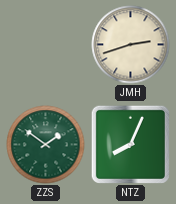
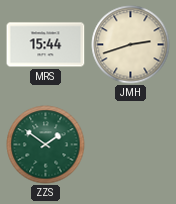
MRS: none -> 15:44 (46, 45)
NTZ: 8:04 -> none (130, 144)
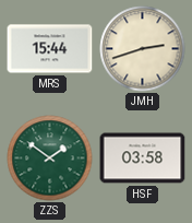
HSF: none -> 03:58 (143, 159)
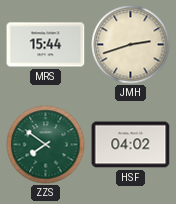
ZZS: 1:51 -> 7:51 (46, 145)
HSF: 03:58 -> 04:02 (131, 145)
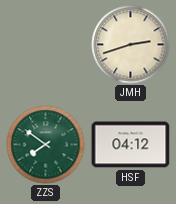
MRS: 15:44 -> none (46, 45)
HSF: 04:02 -> 04:12 (131, 145)
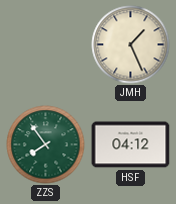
JMH: 2:42 -> 1:26 (131, 45)
ZZS: 7:51 -> 7:54 (46, 145)
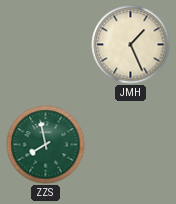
ZZS: 7:54 -> 7:58 (46, 145)
HSF: 04:12 -> none (131, 145)
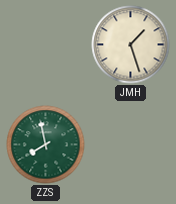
JMH: 1:26 -> 1:27 (131, 45)
